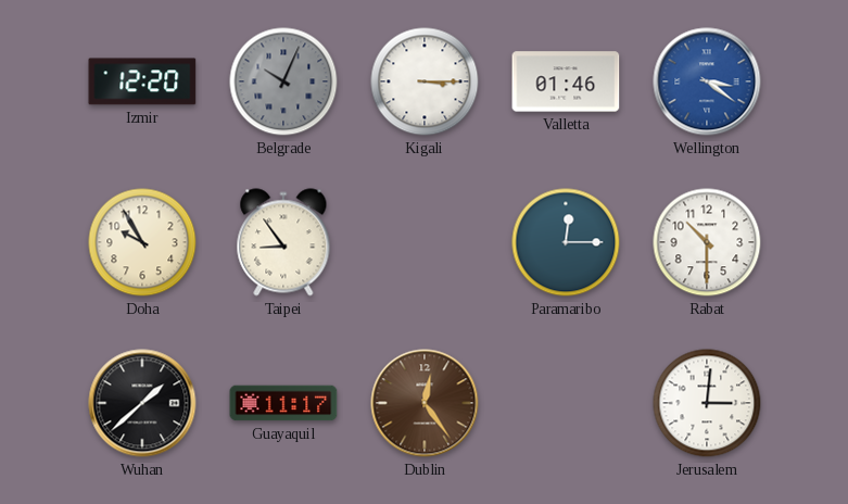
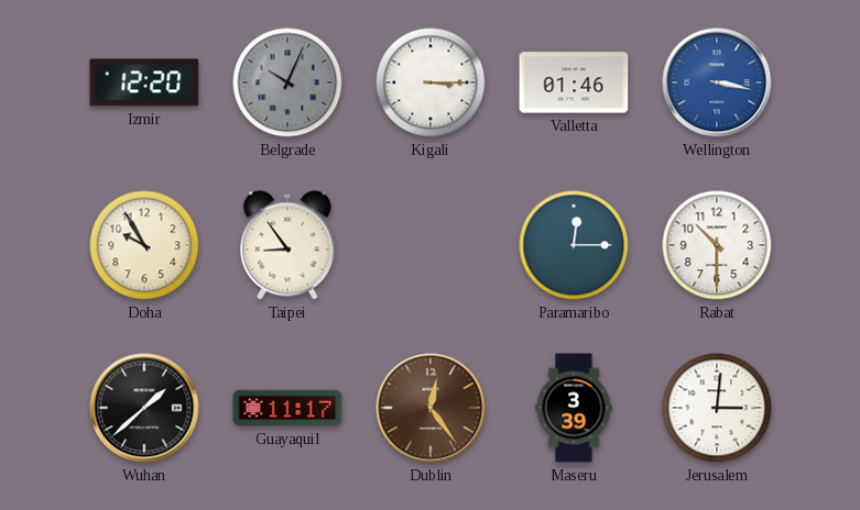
Wellington: 3:21 -> 3:17 (717, 82)
Maseru: none -> 3:39 (574, 408)
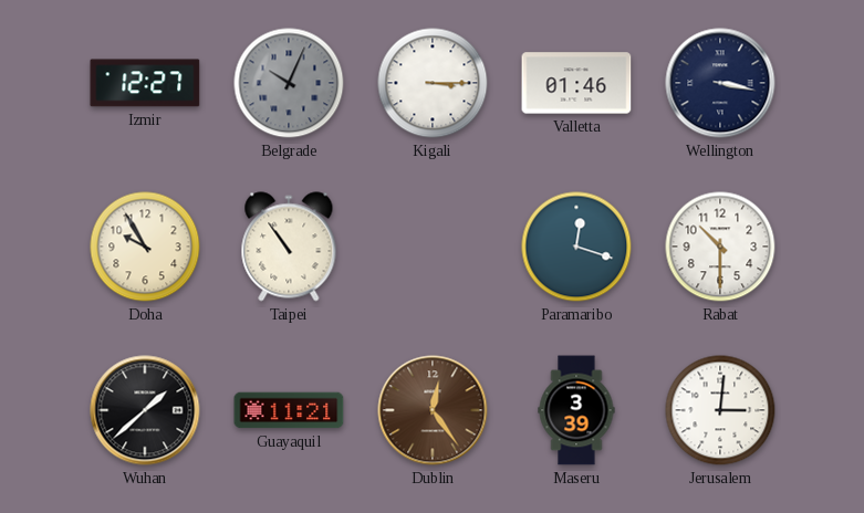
Izmir: 12:20 -> 12:27 (145, 83)
Wellington dial: blue -> navy (720, 83)
Taipei: 8:54 -> 10:54 (289, 247)
Paramaribo: 12:15 -> 12:18 (576, 247)
Guayaquil: 11:17 -> 11:21 (289, 410)
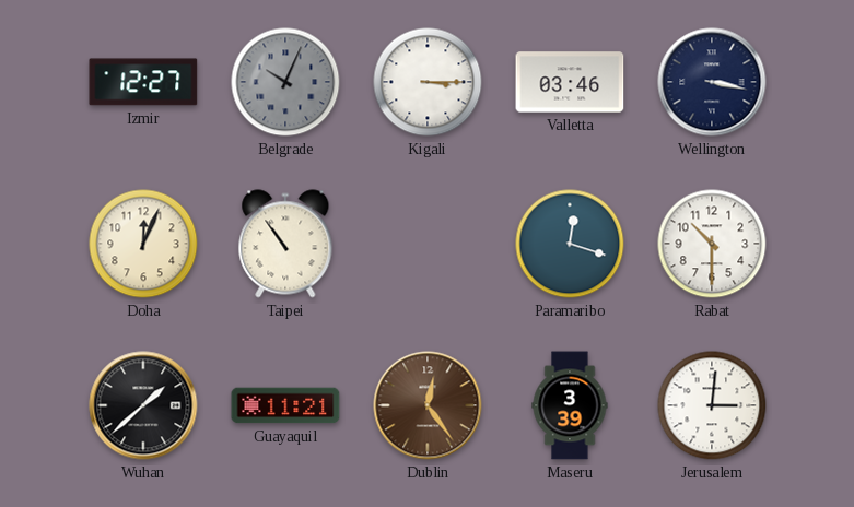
Valletta: 01:46 -> 03:46 (570, 82)
Doha: 9:55 -> 12:04 (143, 244)
